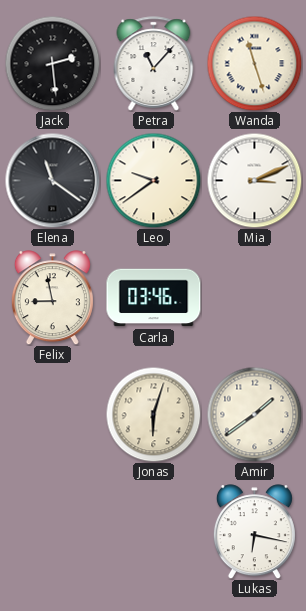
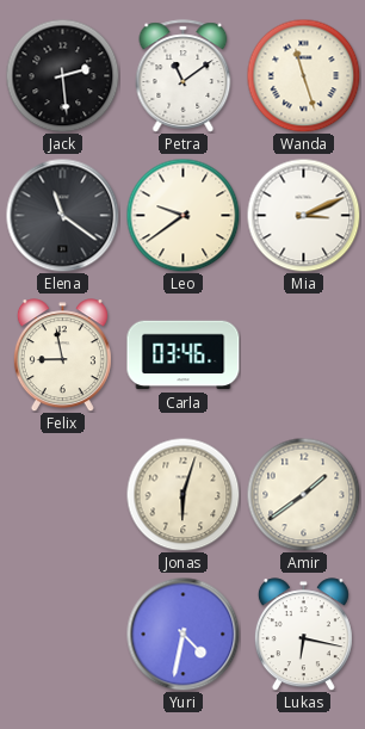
Petra: 11:07 -> 11:09 (184, 76)
Yuri: none -> 4:32 (182, 634)
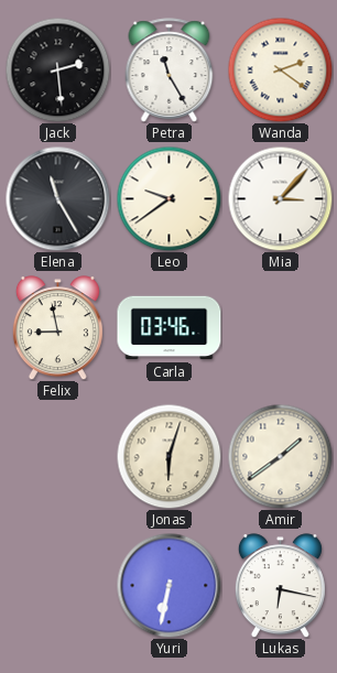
Petra: 11:09 -> 11:25 (170, 70)
Wanda: 11:27 -> 2:21 (280, 69)
Elena: 11:21 -> 11:25 (57, 198)
Mia: 3:11 -> 3:07 (280, 198)
Yuri: 4:32 -> 6:32 (168, 585)
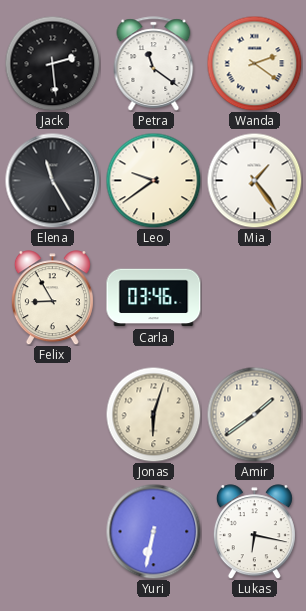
Petra: 11:25 -> 11:21 (154, 64)
Mia: 3:07 -> 1:24 (254, 180)
Felix: 8:58 -> 8:55 (52, 298)
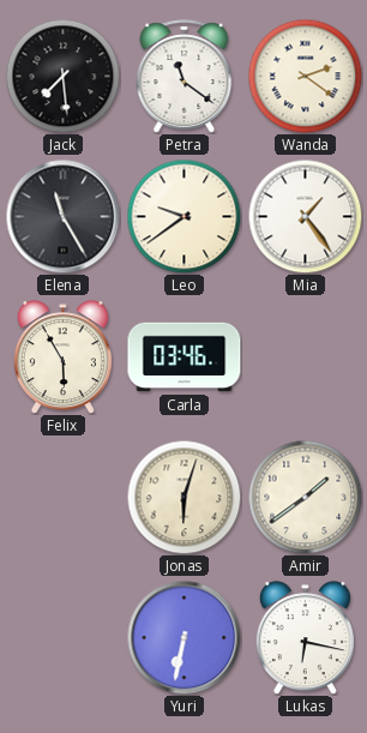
Jack: 2:29 -> 7:29 (62, 76)
Felix: 8:55 -> 5:55 (62, 358)
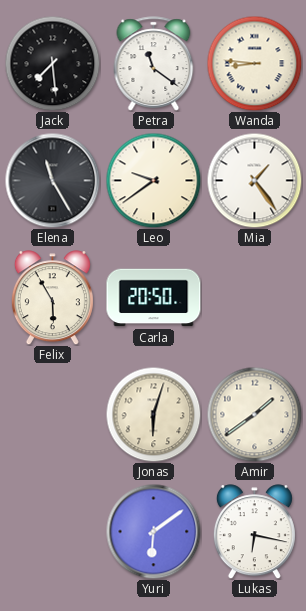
Wanda: 2:21 -> 8:46 (254, 63)
Carla: 03:46 -> 20:50 (154, 298)
Yuri: 6:32 -> 6:09 (153, 531)
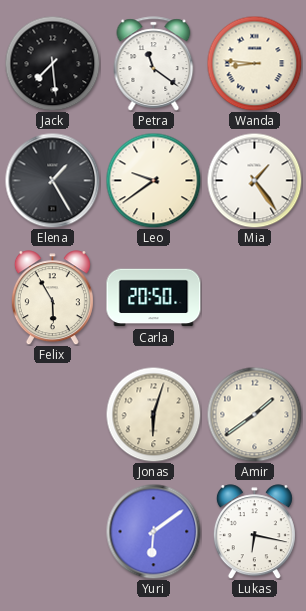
Elena: 11:25 -> 1:25 (52, 180)
